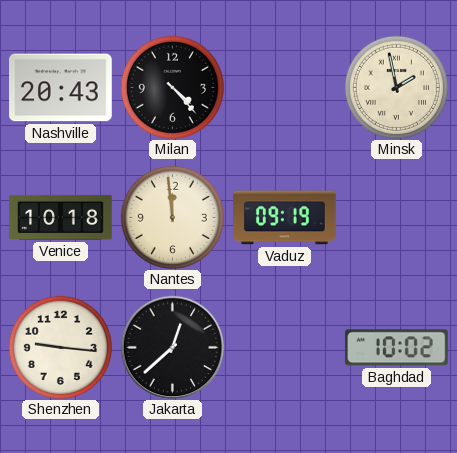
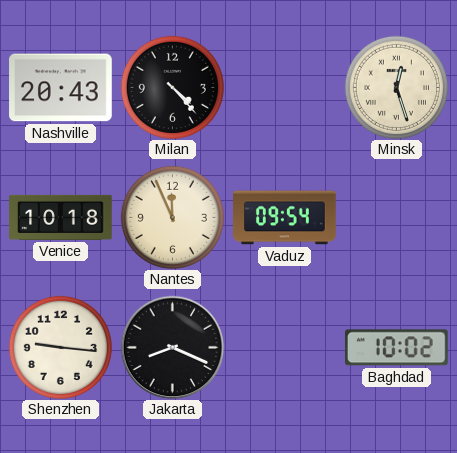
Minsk: 1:58 -> 12:27 (396, 87)
Nantes: 11:59 -> 11:56 (172, 217)
Vaduz: 09:19 -> 09:54 (285, 218)
Jakarta: 12:38 -> 8:19 (172, 347)
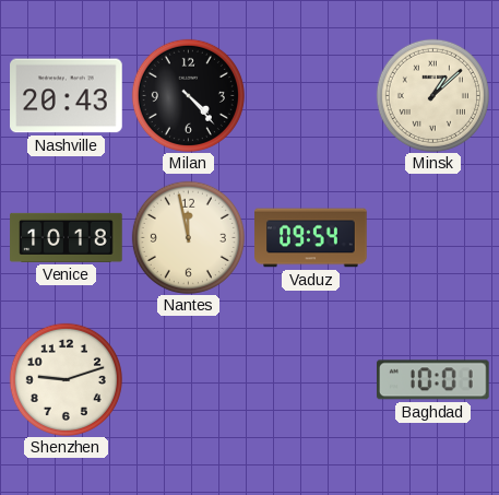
Minsk: 12:27 -> 1:08 (432, 95)
Nantes: 11:56 -> 11:58 (188, 237)
Shenzhen: 9:16 -> 9:12 (66, 379)
Jakarta: 8:19 -> none (172, 347)
Baghdad: 10:02 -> 10:01 (432, 380)
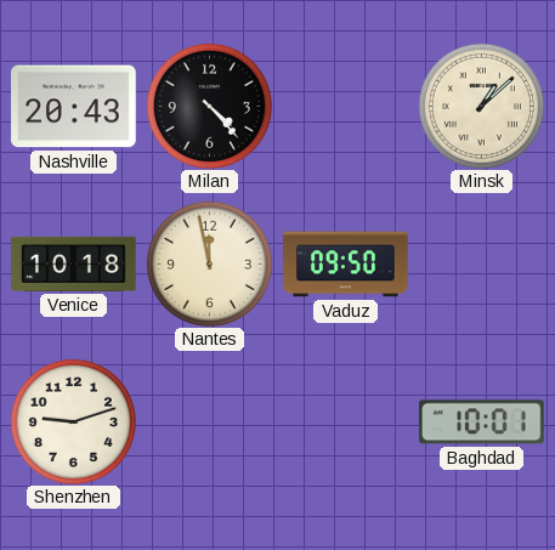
Vaduz: 09:54 -> 09:50 (346, 265)
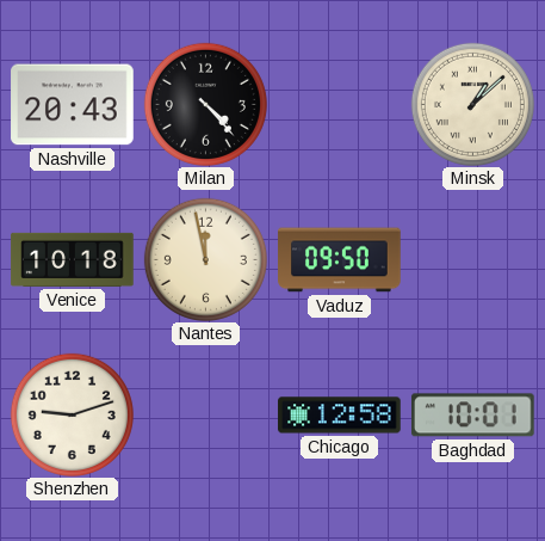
Chicago: none -> 12:58 (340, 416)
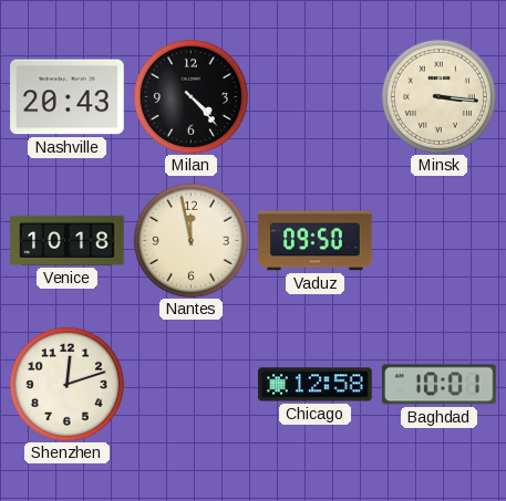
Minsk: 1:08 -> 3:16 (438, 96)
Shenzhen: 9:12 -> 12:12 (66, 384)
